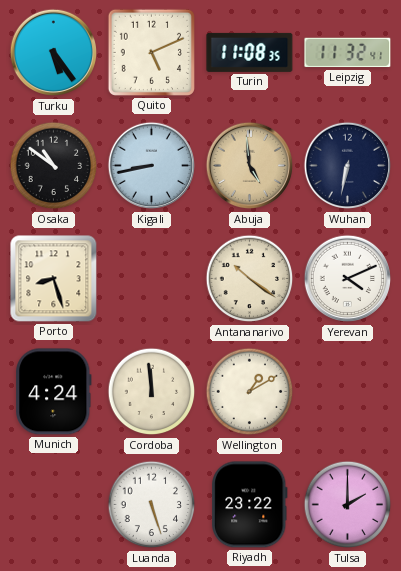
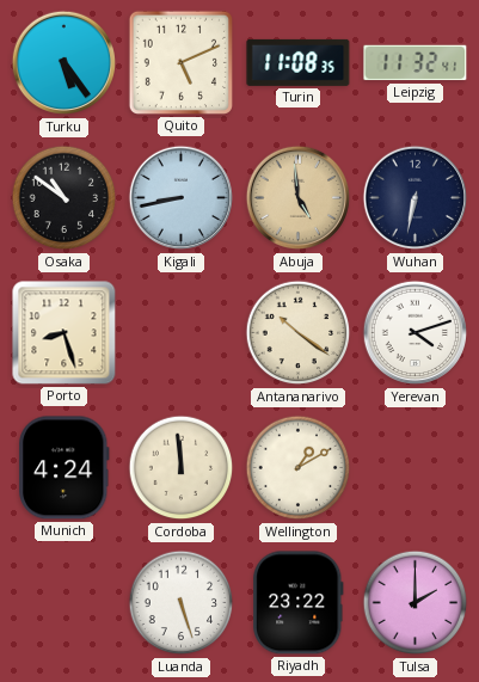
Yerevan: 4:11 -> 4:12 (416, 333)
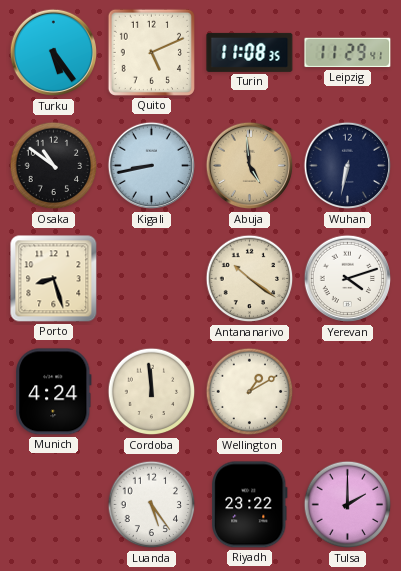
Leipzig: 11:32 -> 11:29 (348, 53)
Luanda: 5:27 -> 5:24 (152, 505)
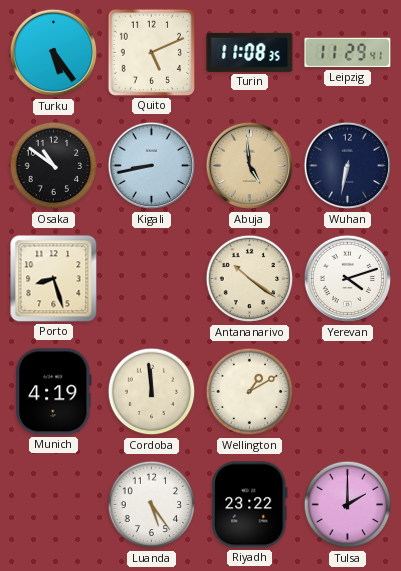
Munich: 4:24 -> 4:19 (54, 392)
